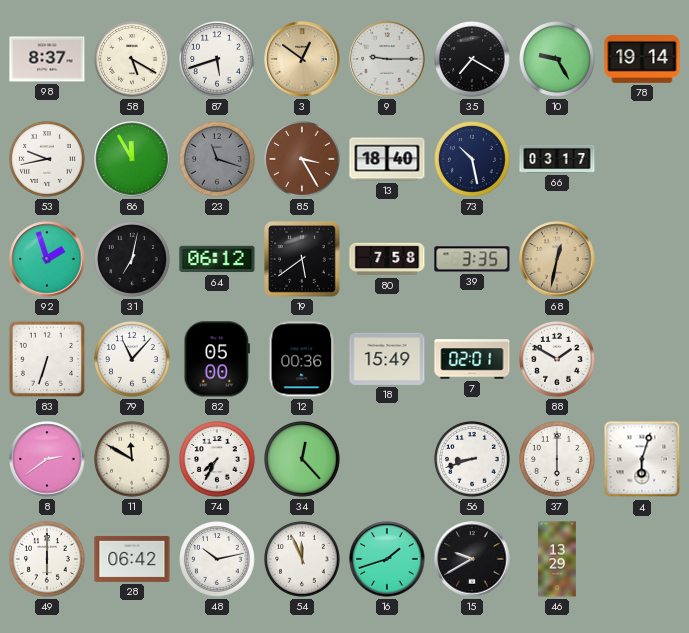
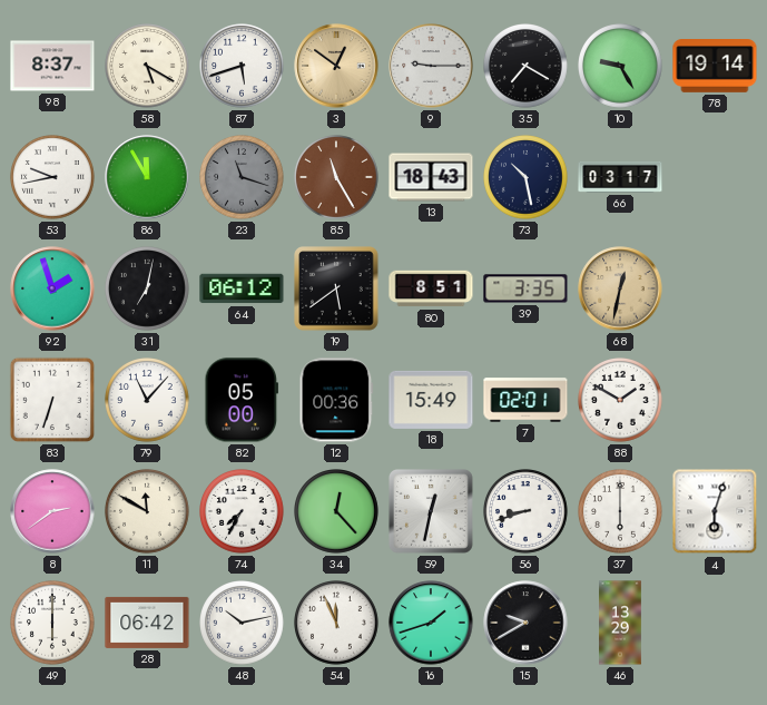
85: 3:25 -> 11:25 (337, 178)
13: 18:40 -> 18:43 (431, 177)
80: 7:58 -> 8:51 (431, 288)
59: none -> 12:32 (431, 512)
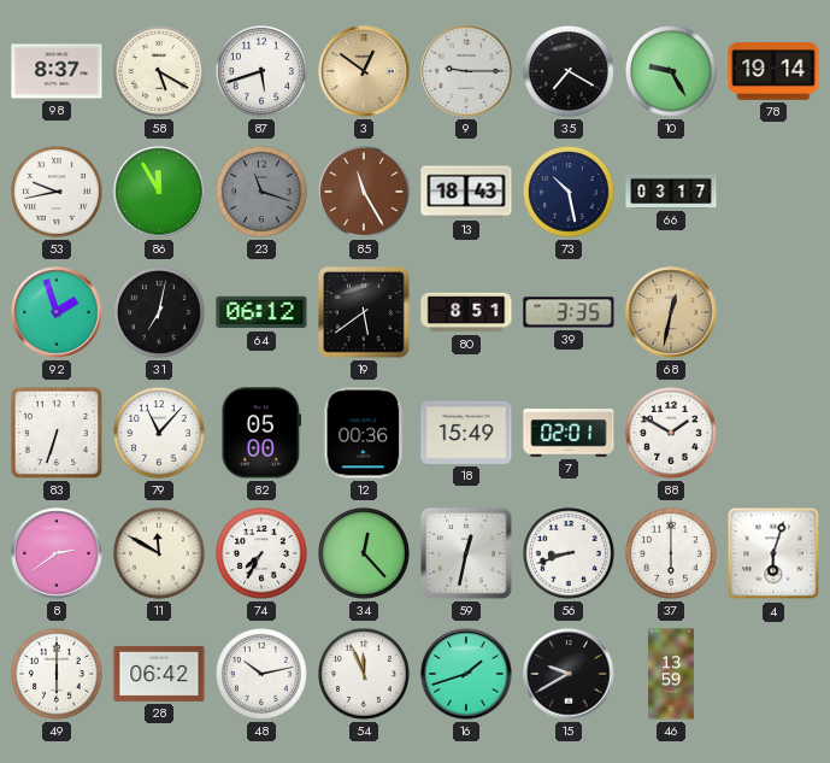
46: 13:29 -> 13:59 (671, 674)
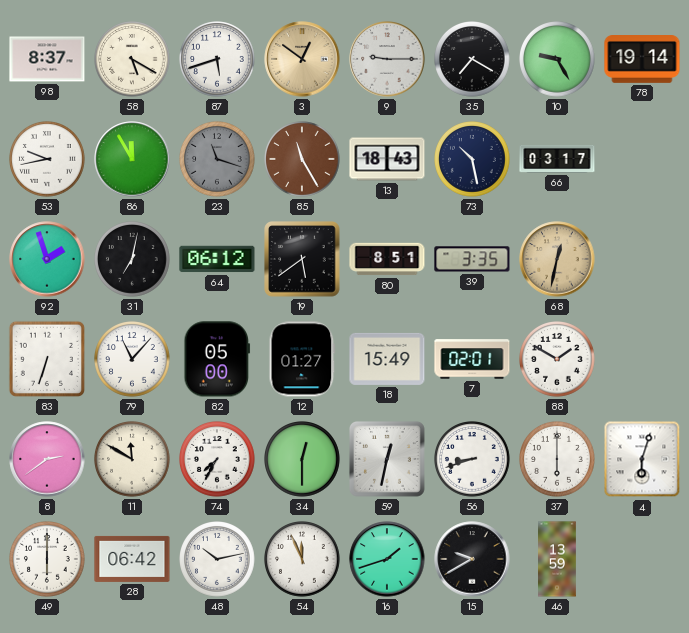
12: 00:36 -> 01:27 (302, 359)
34: 12:23 -> 12:30 (303, 460)
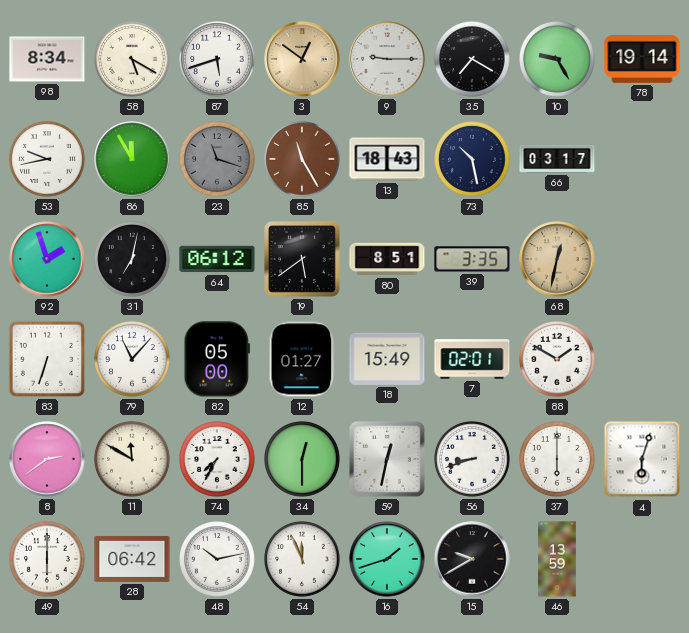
98: 8:37 -> 8:34 (47, 59)
